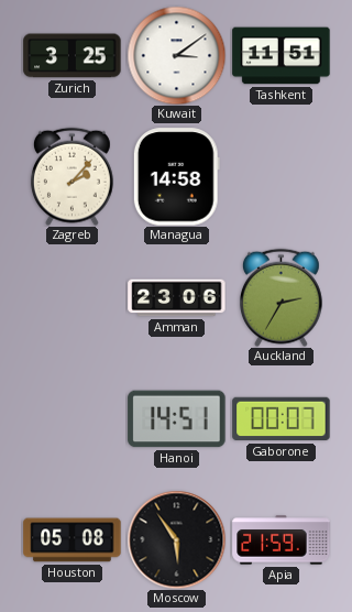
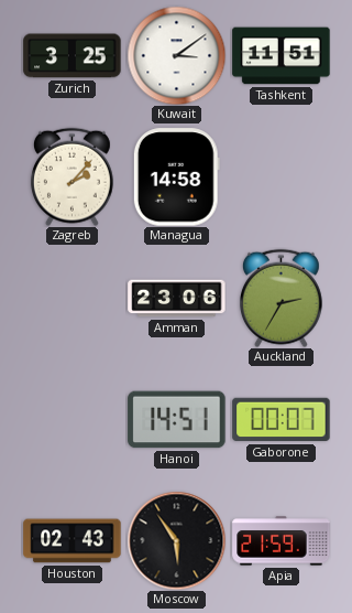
Houston: 05:08 -> 02:43 (73, 541)
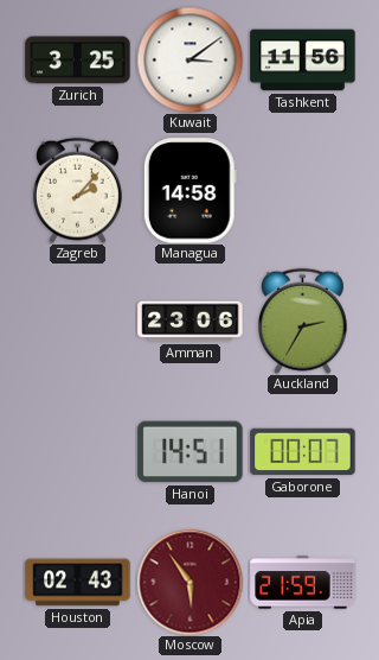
Tashkent: 11:51 -> 11:56 (303, 61)
Moscow dial: black -> burgundy (189, 582)
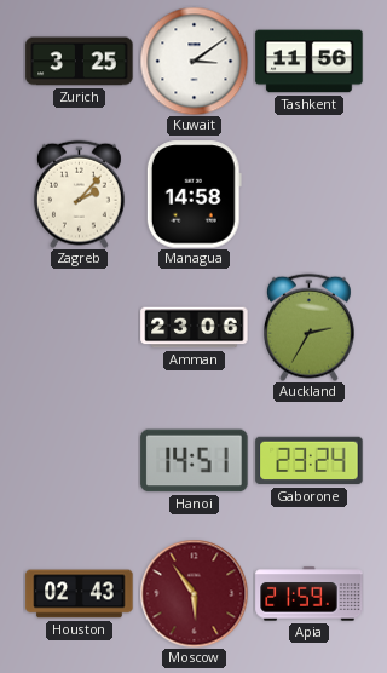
Gaborone: 00:07 -> 23:24 (310, 461)
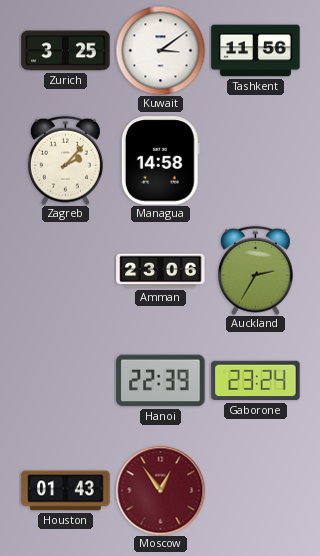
Hanoi: 14:51 -> 22:39 (161, 381)
Houston: 02:43 -> 01:43 (66, 491)
Moscow: 5:54 -> 12:54 (160, 490)
Apia: 21:59 -> none (310, 594)
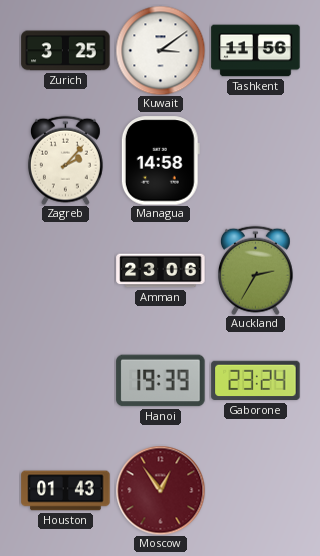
Hanoi: 22:39 -> 19:39 (161, 381)
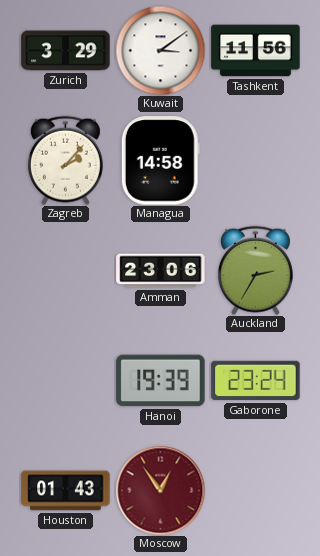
Zurich: 3:25 -> 3:29 (66, 51)
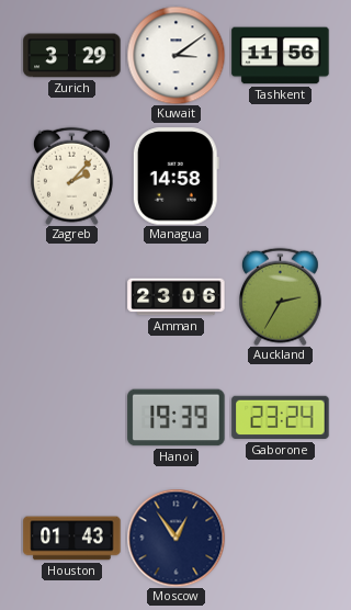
Moscow dial: burgundy -> navy (175, 538)
